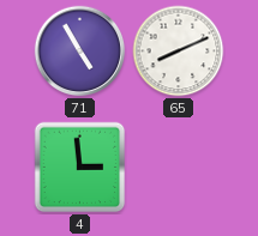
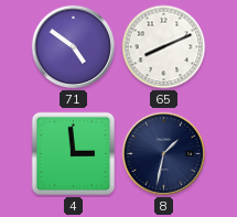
71: 4:55 -> 4:51 (74, 47)
8: none -> 1:32 (164, 154)
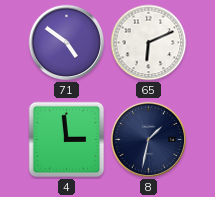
65: 8:11 -> 6:11 (149, 43)
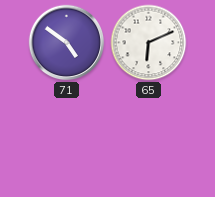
4: 2:59 -> none (67, 140)
8: 1:32 -> none (149, 140)
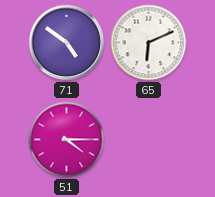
51: none -> 4:15 (67, 140)
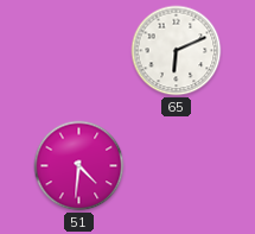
71: 4:51 -> none (67, 43)
51: 4:15 -> 4:31 (79, 166)
